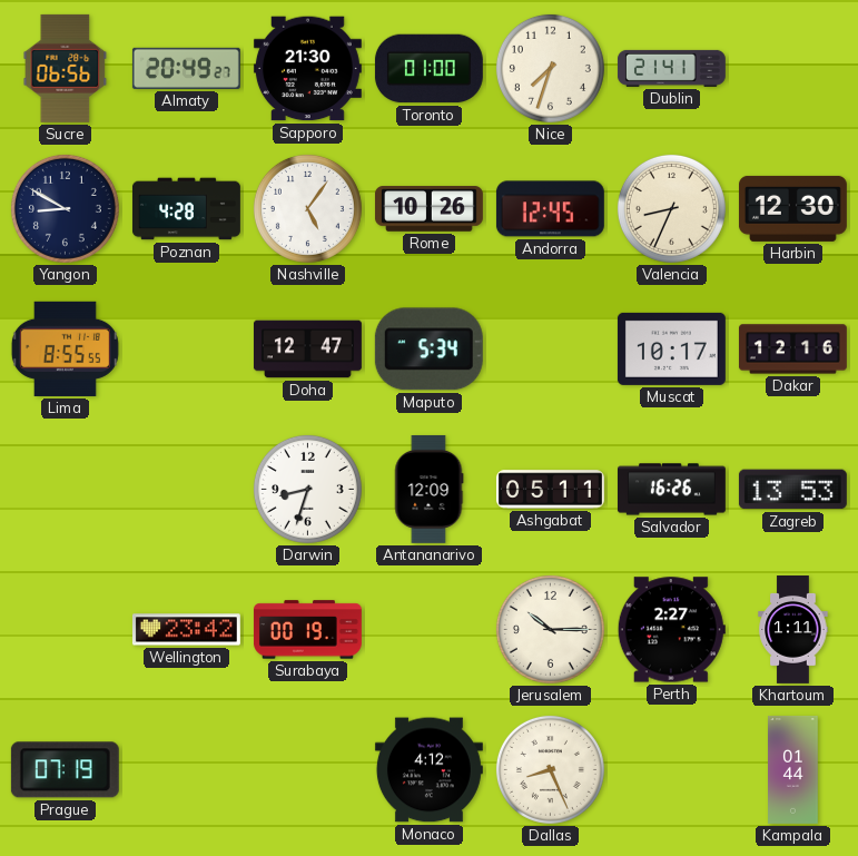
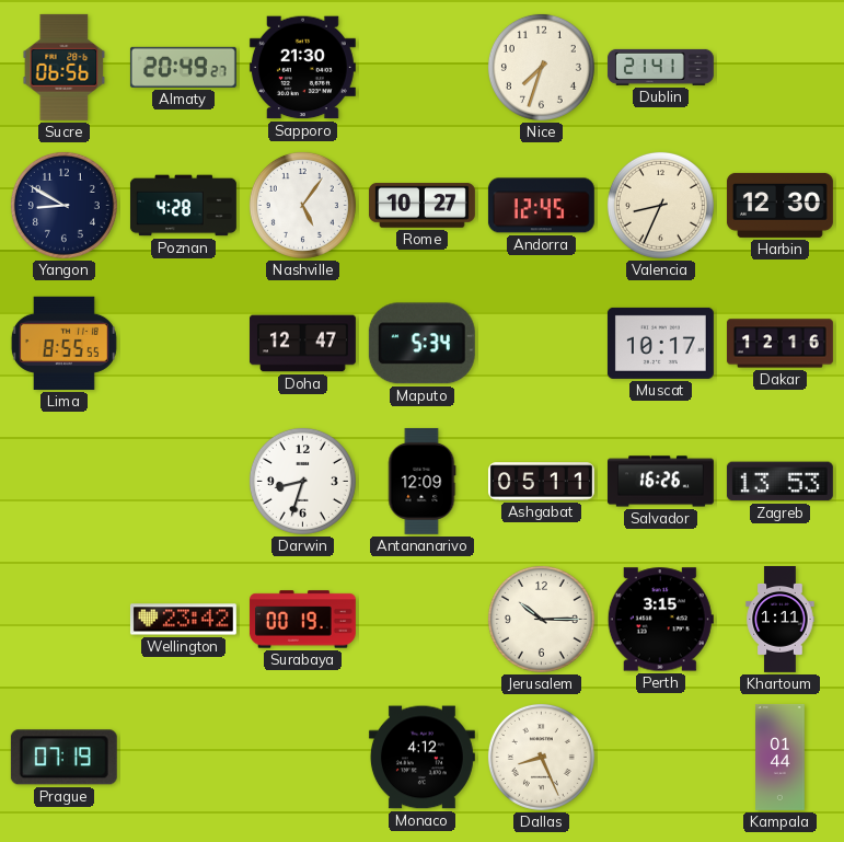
Toronto: 01:00 -> none (428, 69)
Rome: 10:26 -> 10:27 (421, 206)
Perth: 2:27 -> 3:15 (660, 620)
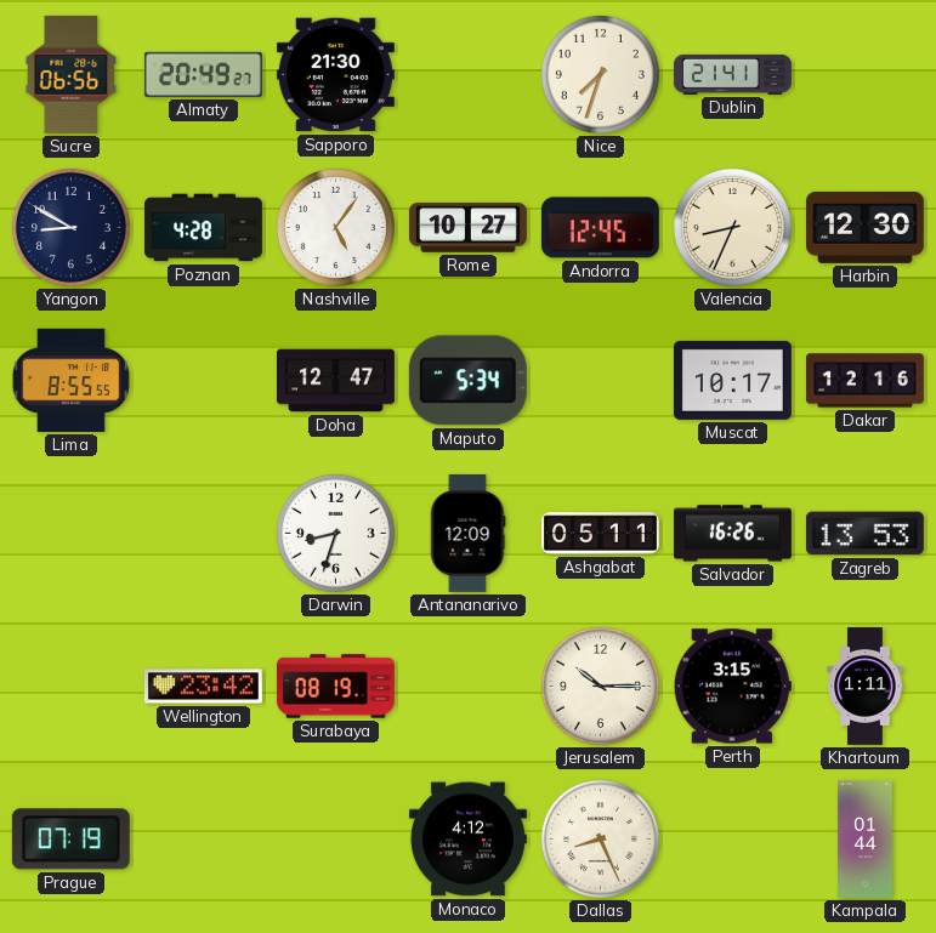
Surabaya: 00:19 -> 08:19 (335, 687)
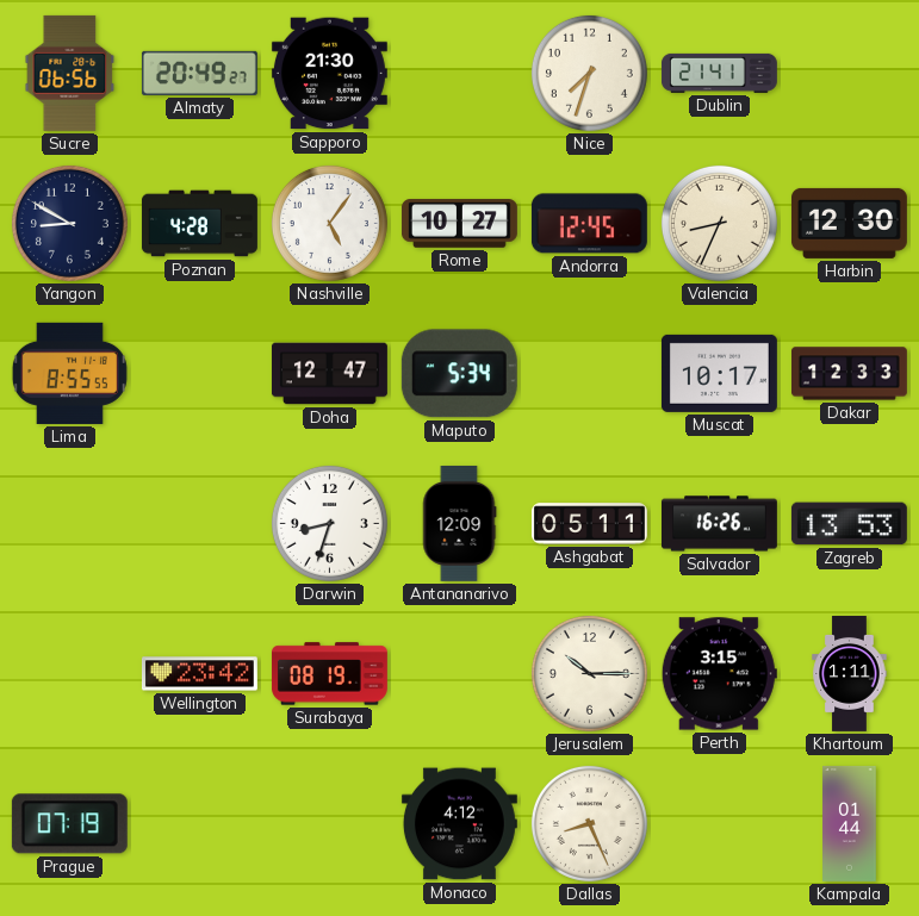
Dakar: 12:16 -> 12:33 (849, 374)
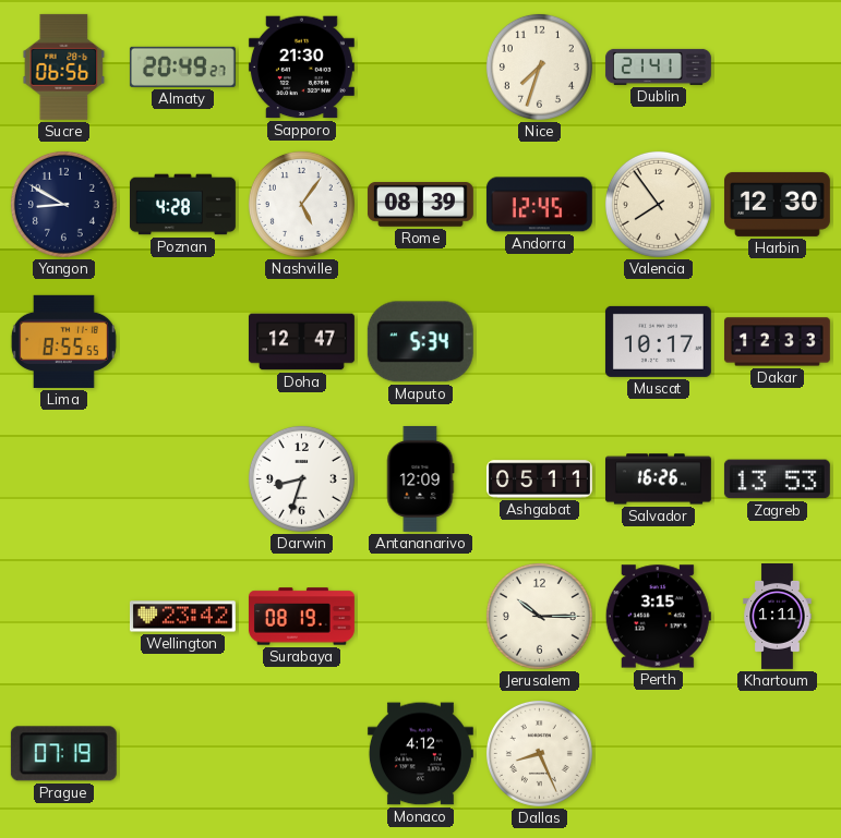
Rome: 10:27 -> 08:39 (420, 205)
Valencia: 8:34 -> 7:54 (658, 204)
Kampala: 01:44 -> none (850, 823)
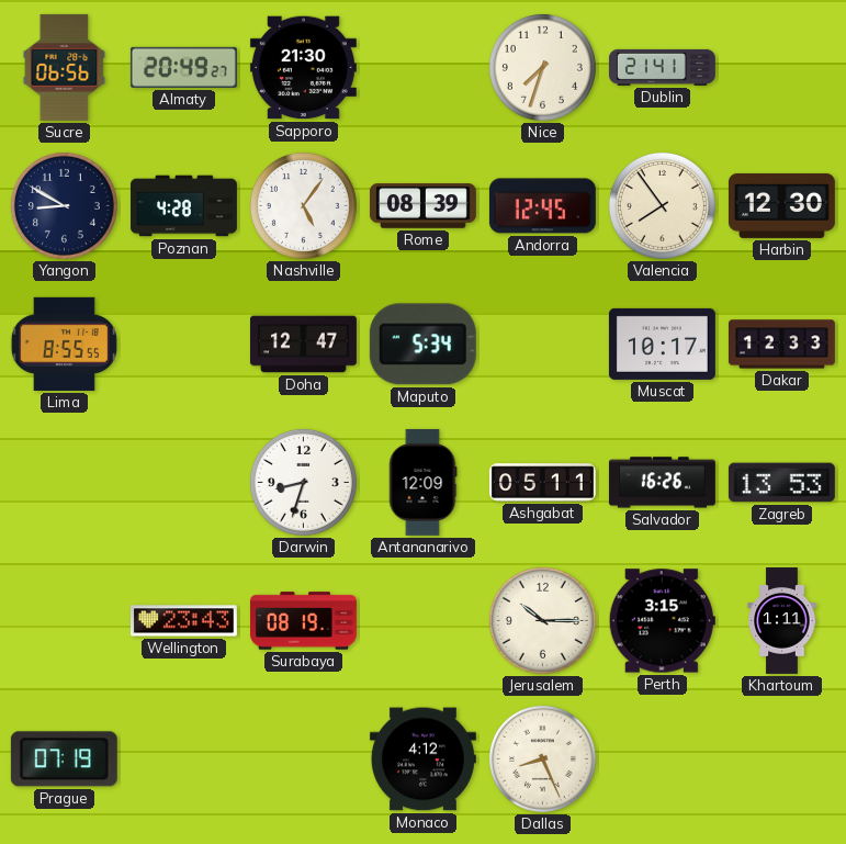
Wellington: 23:42 -> 23:43 (183, 621)
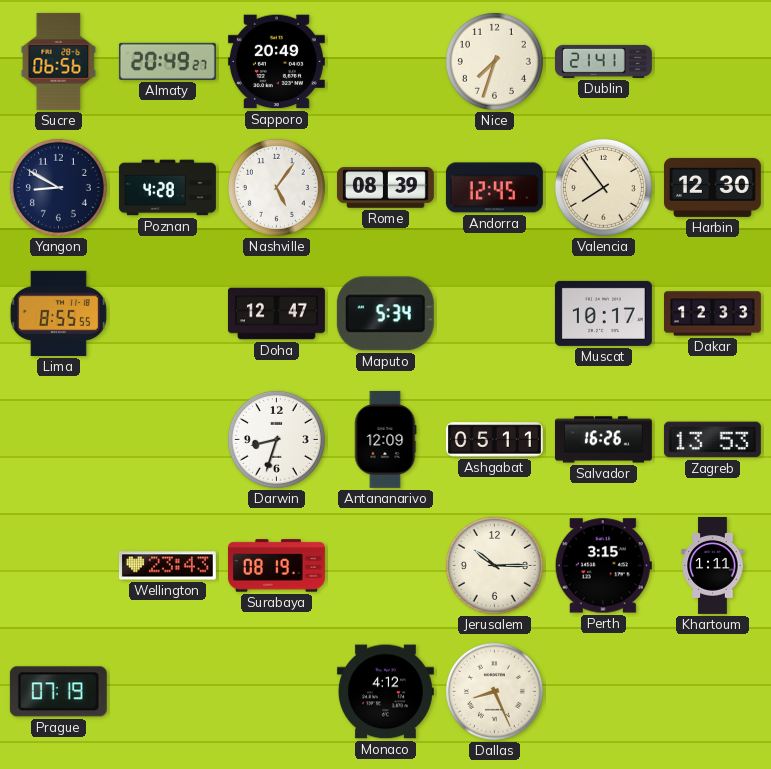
Sapporo: 21:30 -> 20:49 (276, 62)
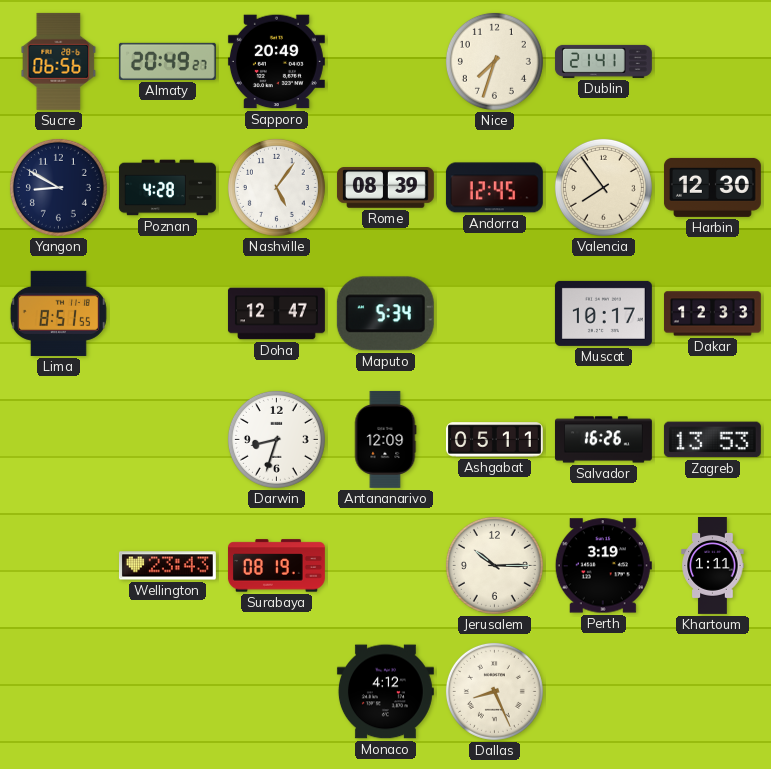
Lima: 8:55 -> 8:51 (58, 313)
Perth: 3:15 -> 3:19 (603, 566)
Prague: 07:19 -> none (58, 692)
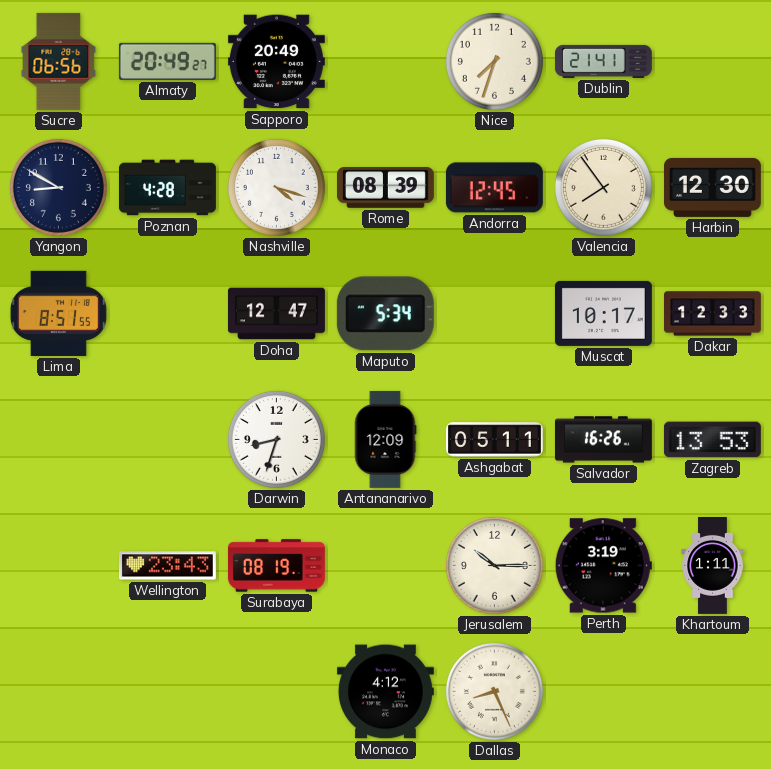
Nashville: 5:06 -> 4:18 (276, 187)
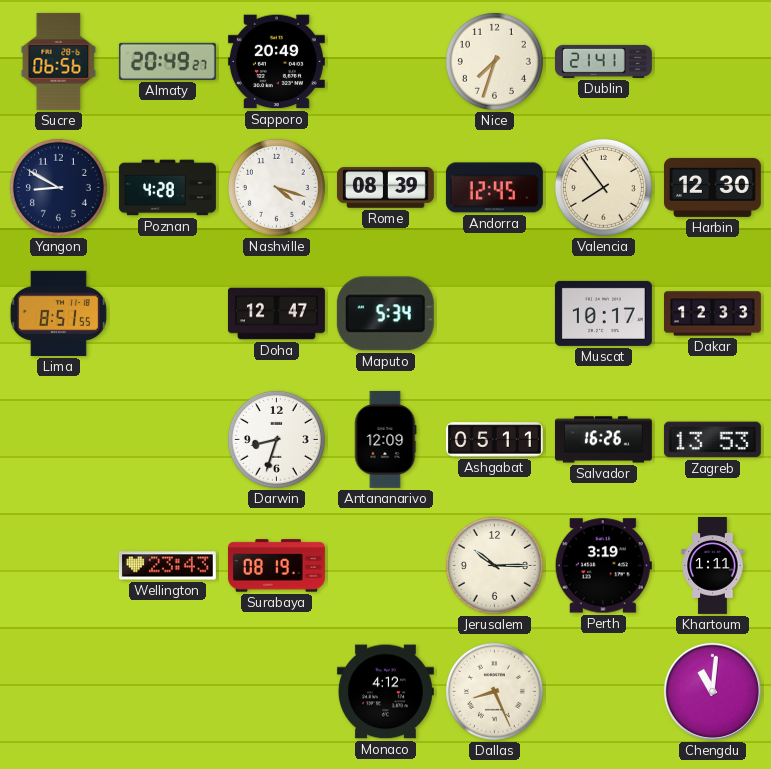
Chengdu: none -> 11:01 (712, 691)
